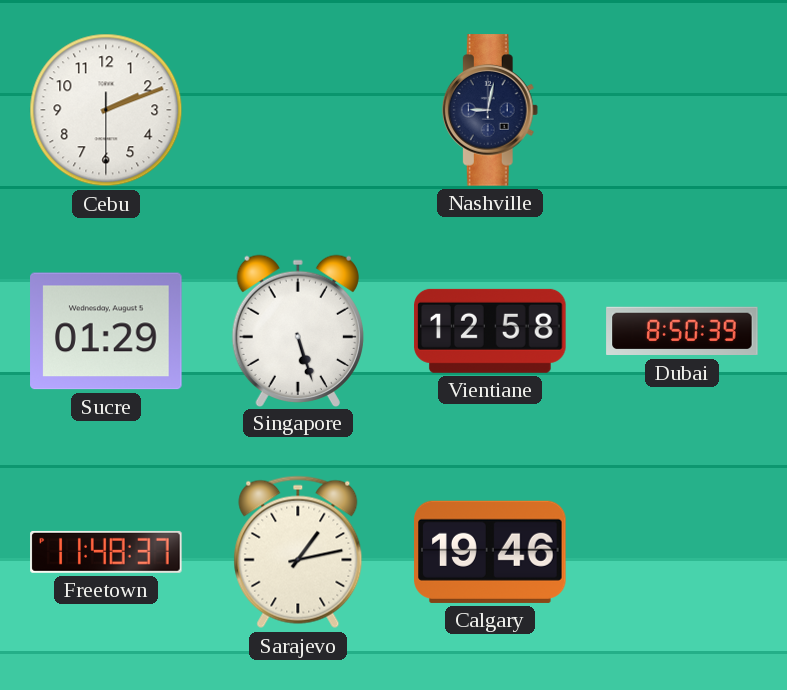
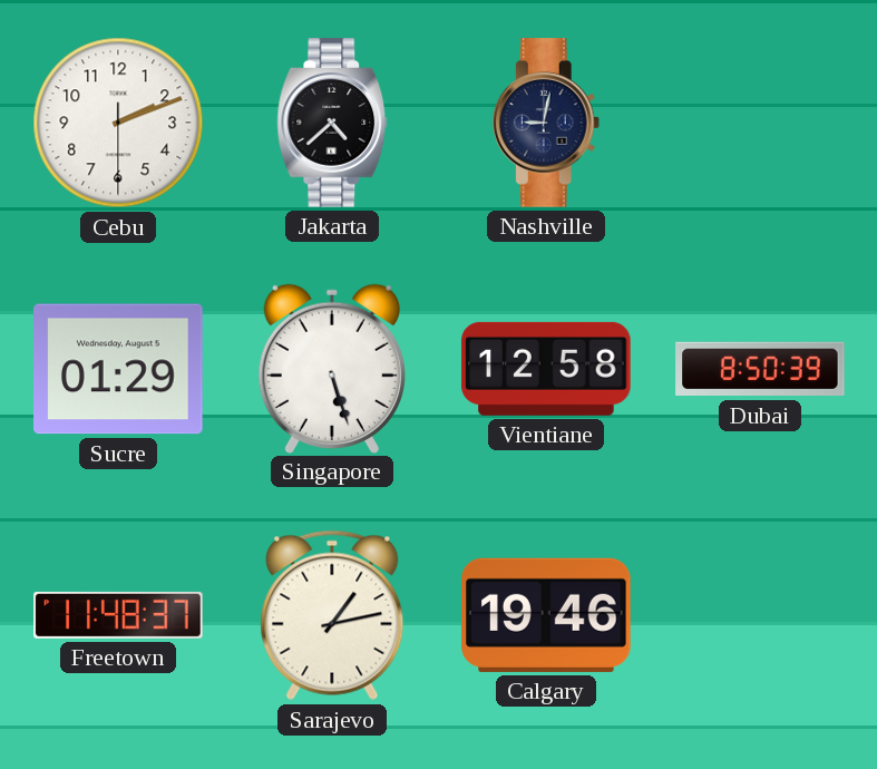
Jakarta: none -> 4:38 (332, 123)
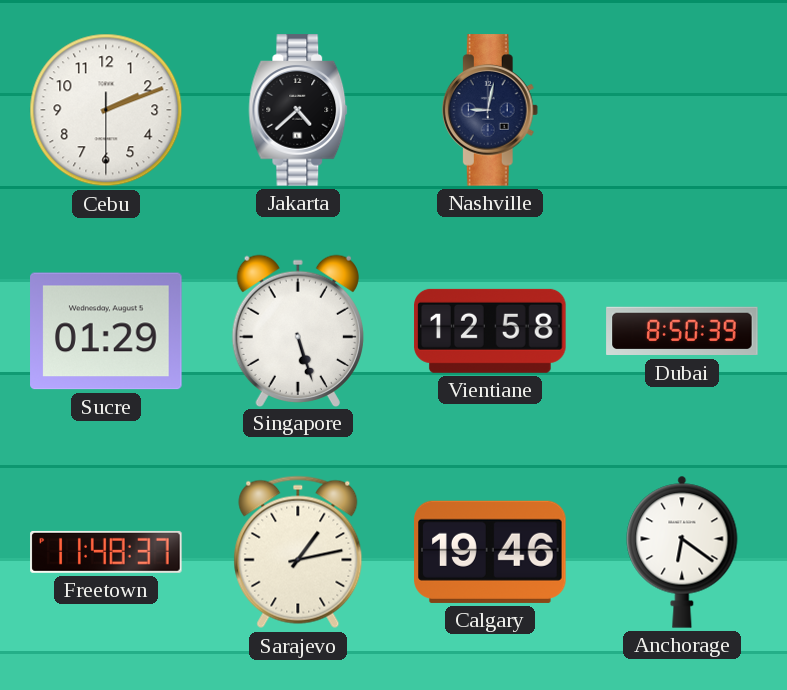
Anchorage: none -> 6:21 (682, 552)
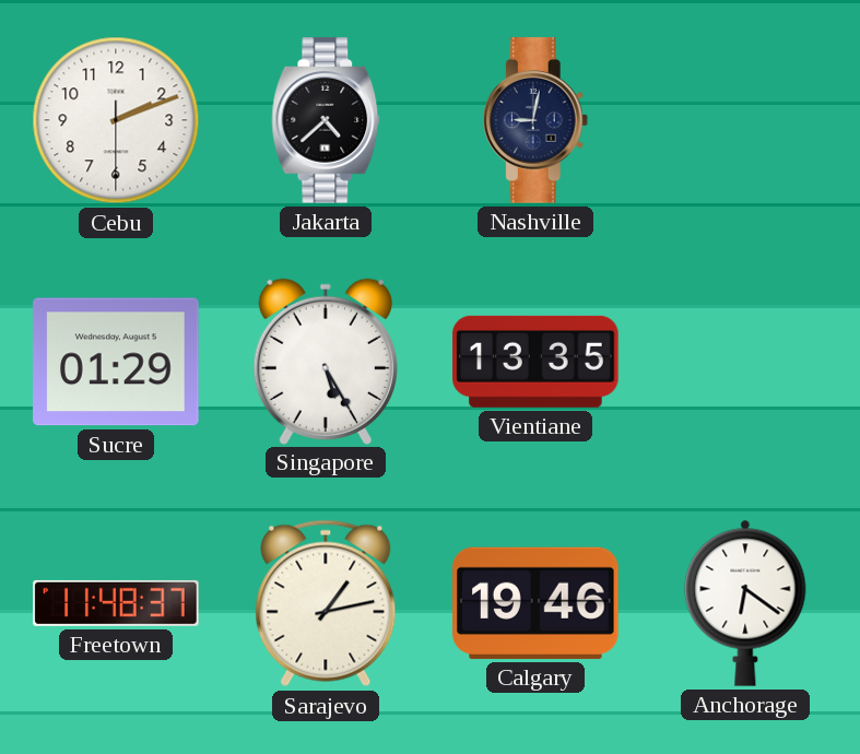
Singapore: 5:27 -> 5:25 (326, 361)
Vientiane: 12:58 -> 13:35 (535, 362)
Dubai: 8:50 -> none (682, 331)
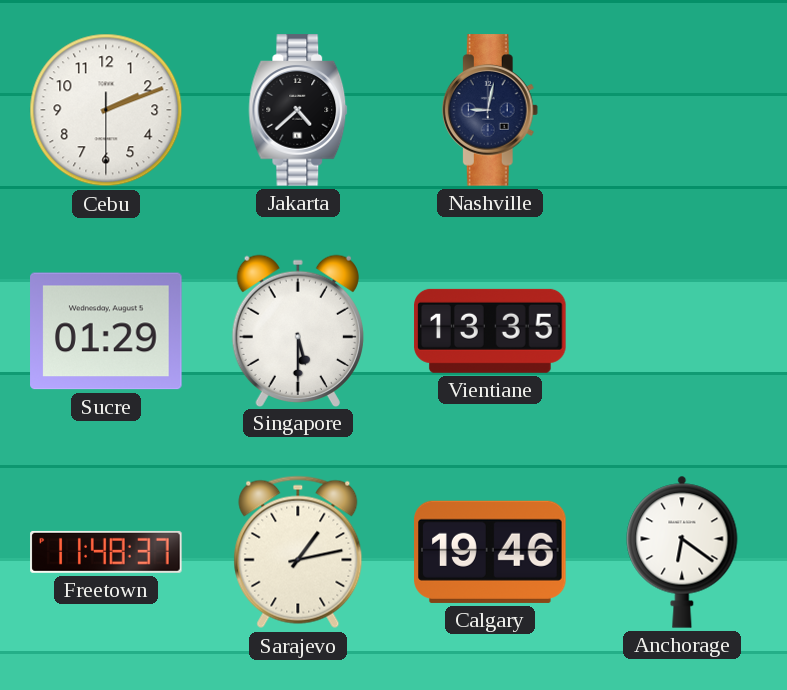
Singapore: 5:25 -> 5:30 (298, 330)
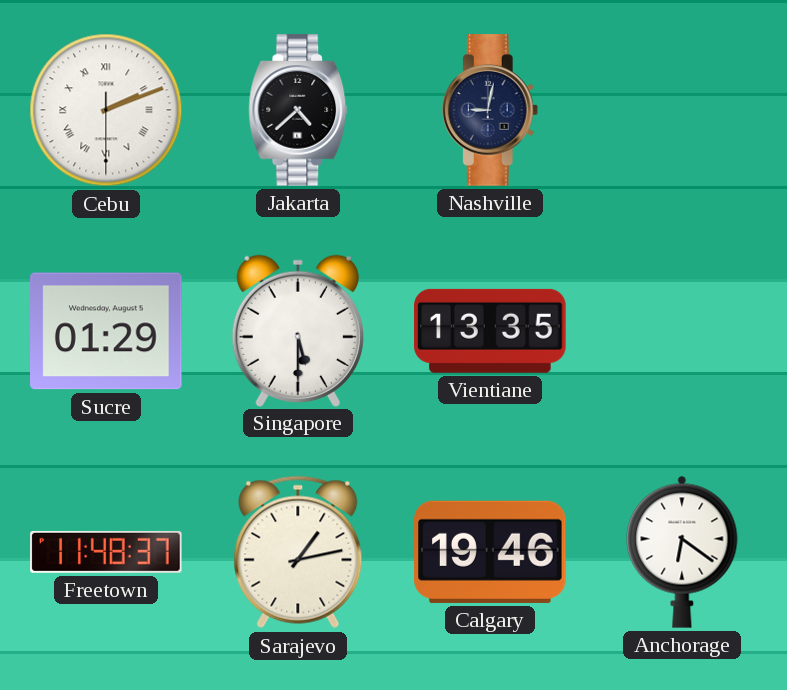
Cebu numerals: Arabic -> Roman (106, 110)
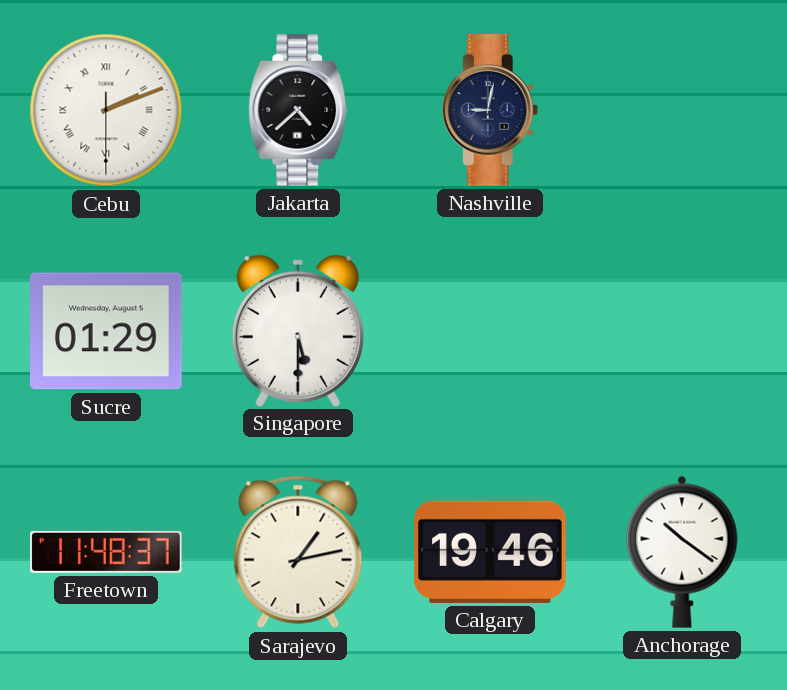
Vientiane: 13:35 -> none (490, 331)
Anchorage: 6:21 -> 10:21 (682, 552)
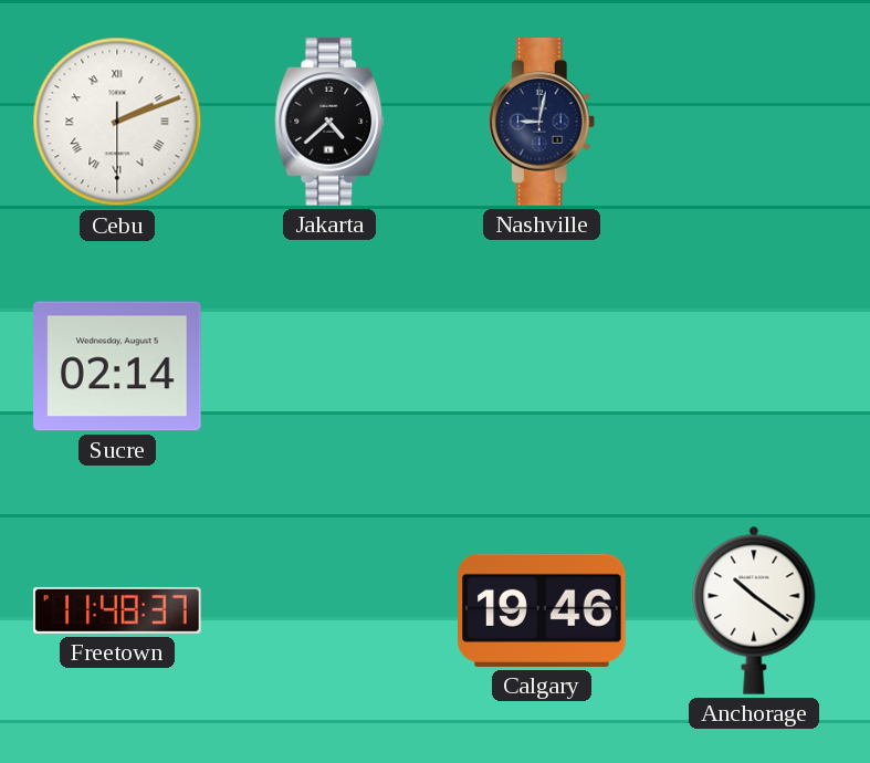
Sucre: 01:29 -> 02:14 (117, 366)
Singapore: 5:30 -> none (298, 330)
Sarajevo: 1:13 -> none (298, 552)
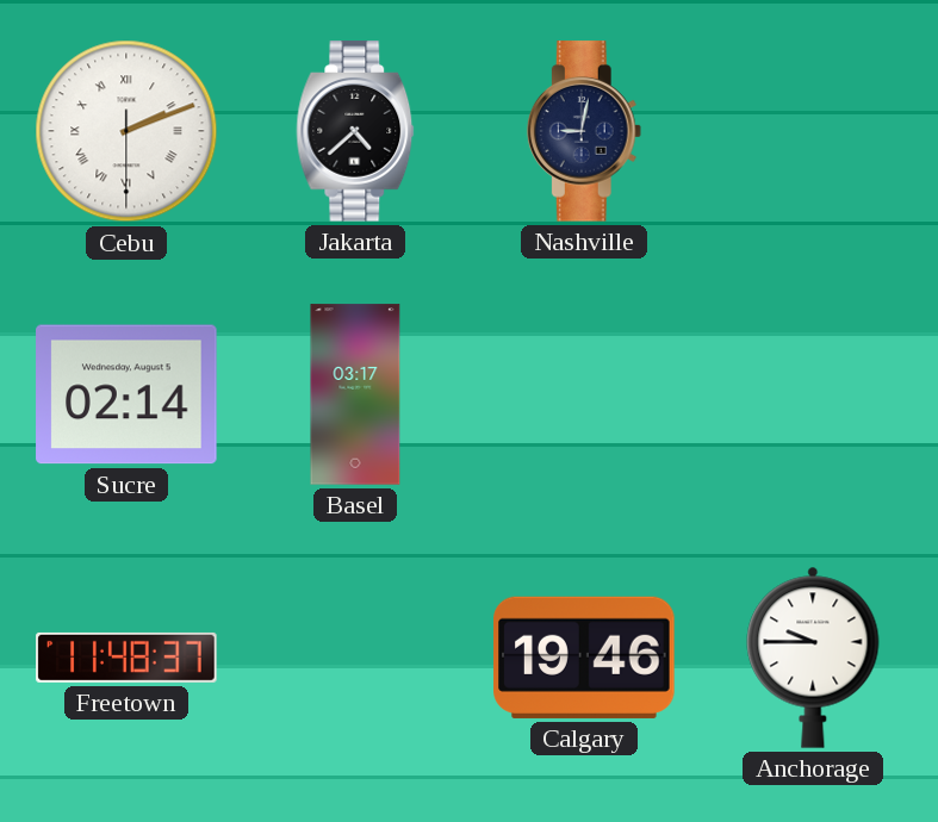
Basel: none -> 03:17 (355, 394)
Anchorage: 10:21 -> 9:45 (813, 658)
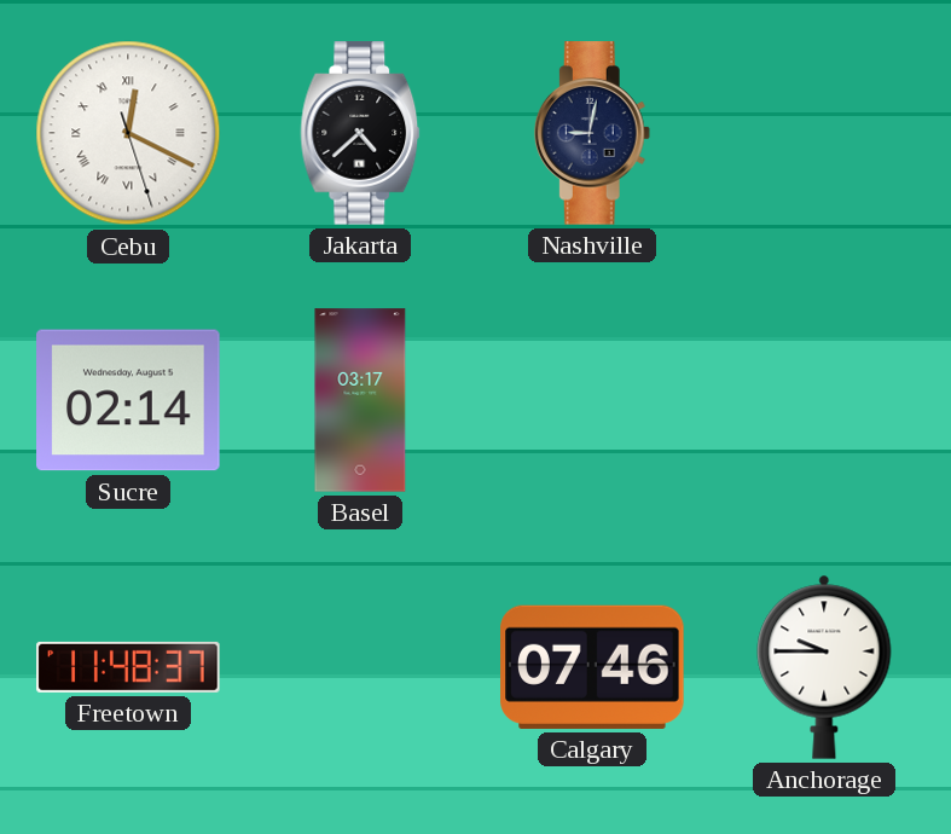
Cebu: 2:11 -> 12:19 (128, 133)
Calgary: 19:46 -> 07:46 (592, 667)
